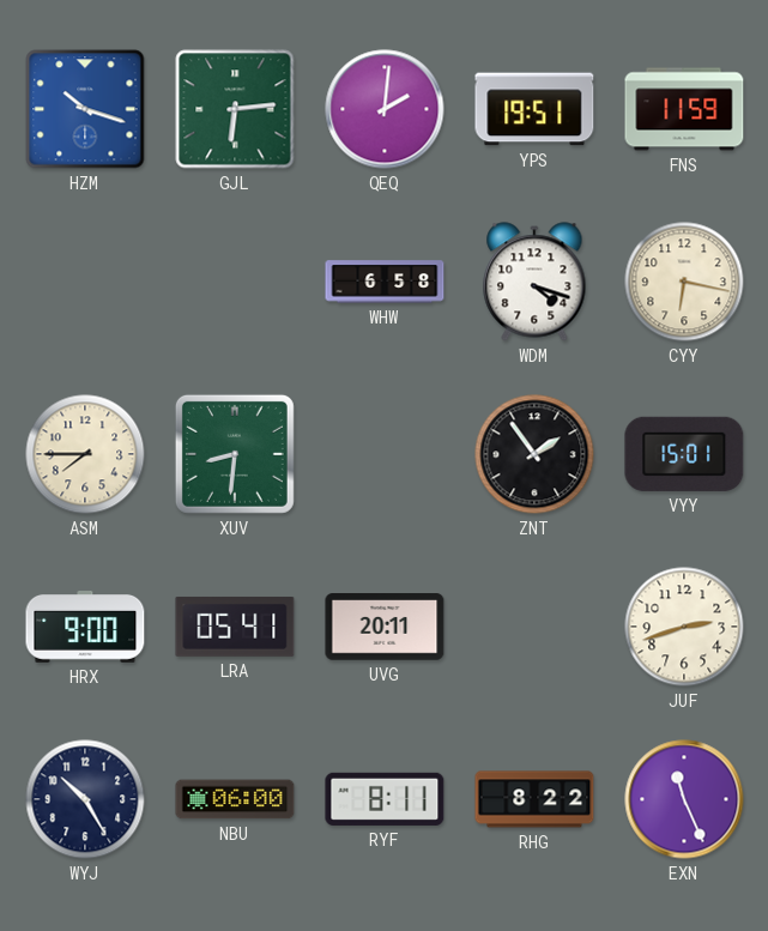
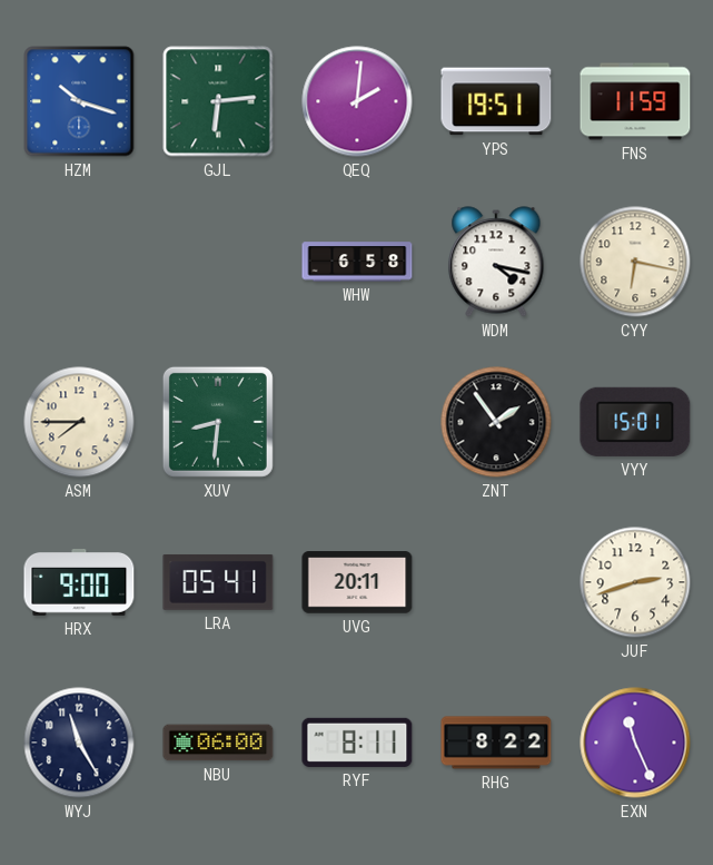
WDM: 4:18 -> 4:17 (496, 262)
WYJ: 10:25 -> 11:25 (79, 743)
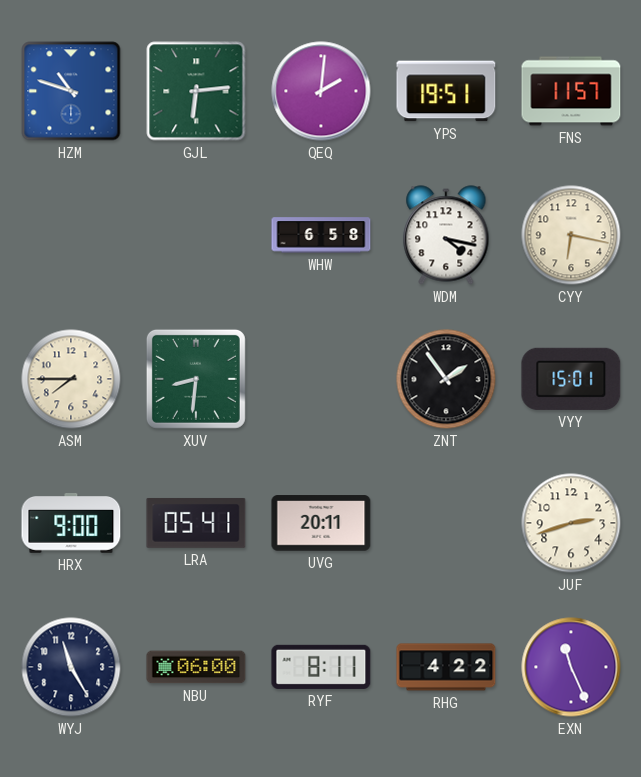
HZM: 10:18 -> 10:48 (71, 91)
FNS: 11:59 -> 11:57 (571, 91)
RHG: 8:22 -> 4:22 (446, 667)
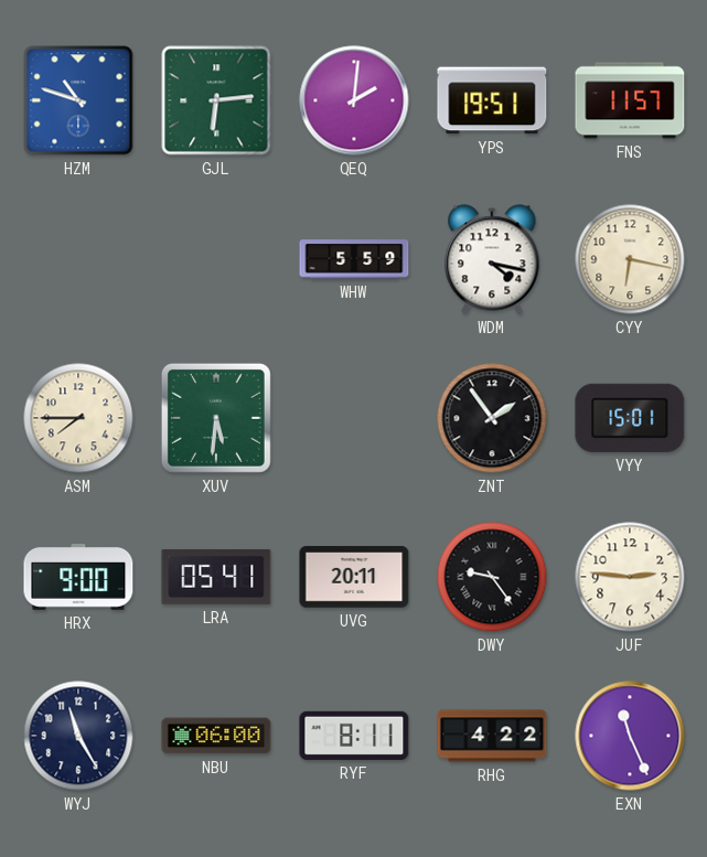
WHW: 6:58 -> 5:59 (354, 259)
XUV: 8:31 -> 5:31 (216, 418)
DWY: none -> 9:24 (492, 577)
JUF: 2:42 -> 2:46 (630, 577)
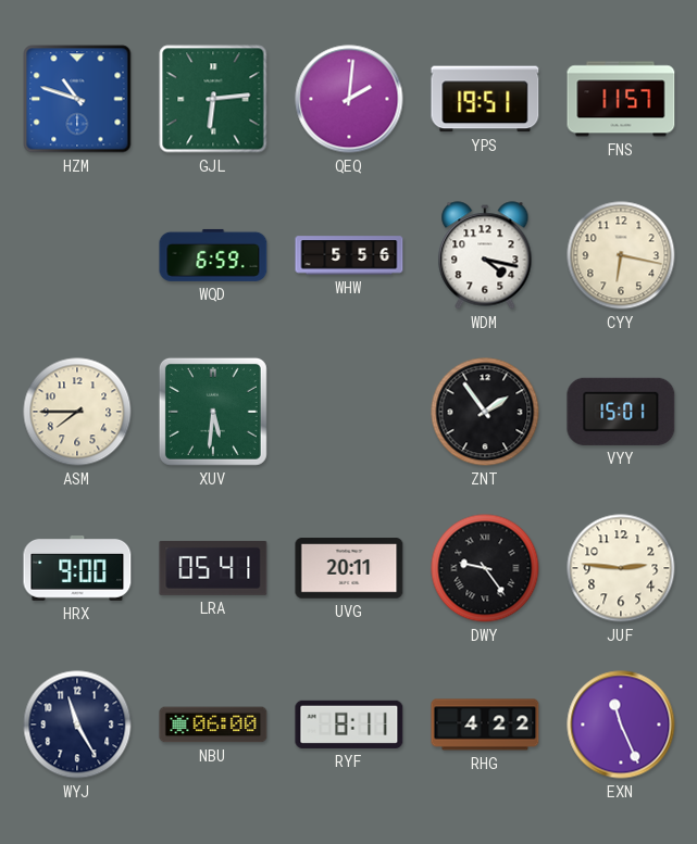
WQD: none -> 6:59 (213, 255)
WHW: 5:59 -> 5:56 (349, 255)
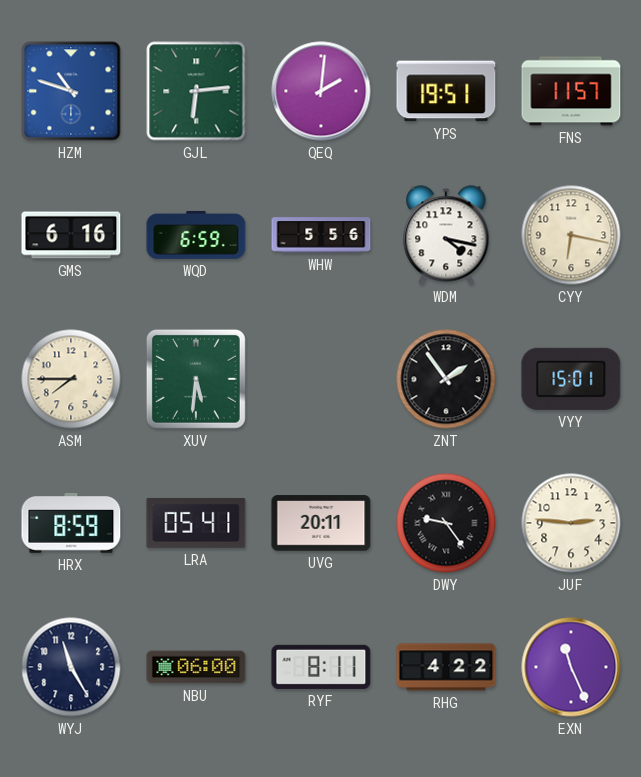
GMS: none -> 6:16 (71, 235)
HRX: 9:00 -> 8:59 (71, 524)
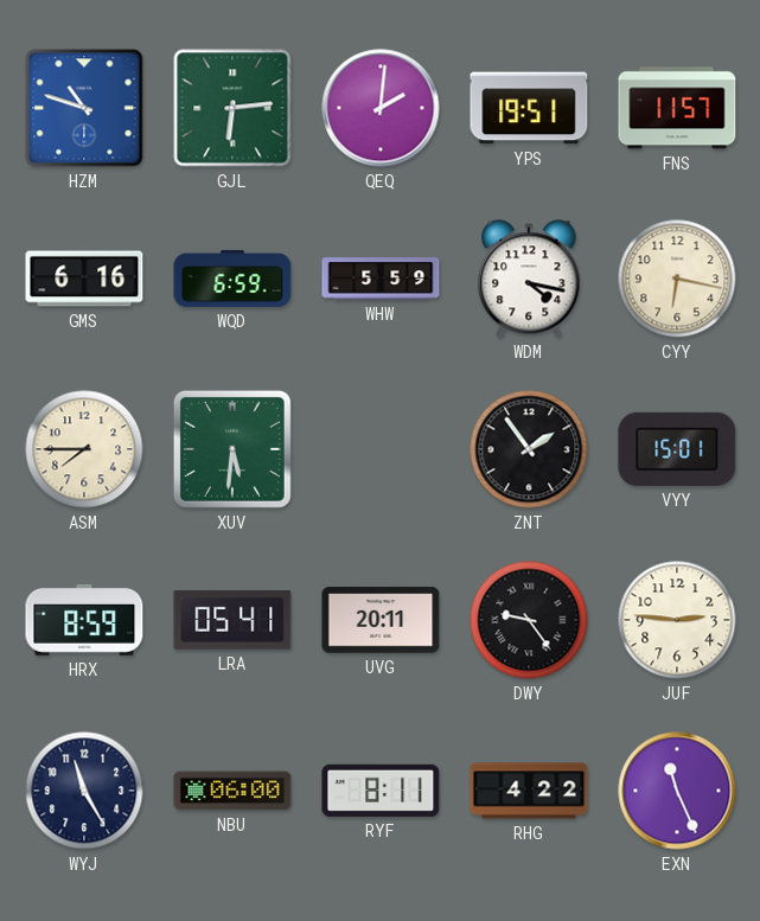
WHW: 5:56 -> 5:59 (381, 279)
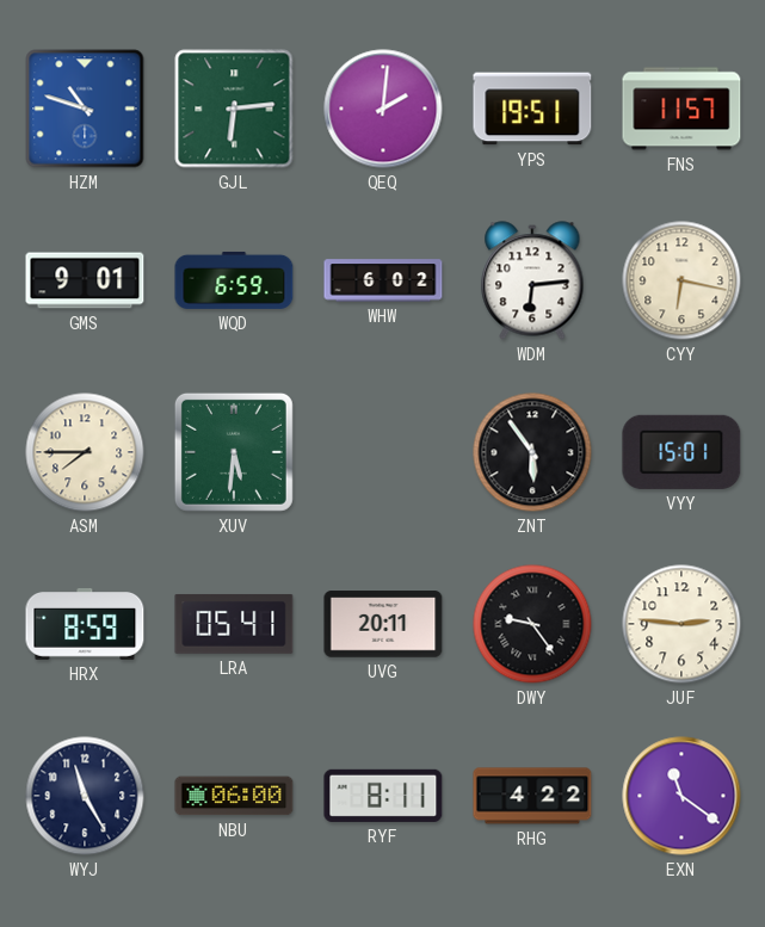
GMS: 6:16 -> 9:01 (85, 280)
WHW: 5:59 -> 6:02 (383, 280)
WDM: 4:17 -> 6:14 (532, 280)
ZNT: 1:54 -> 5:54 (532, 452)
EXN: 11:26 -> 11:21 (681, 796)
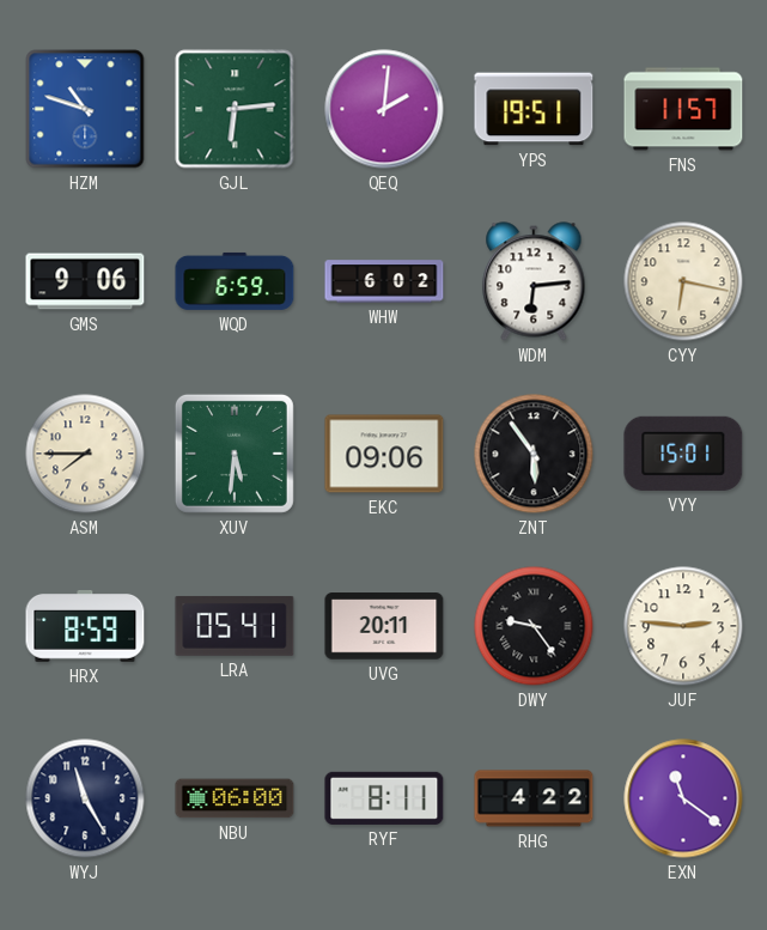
GMS: 9:01 -> 9:06 (85, 281)
EKC: none -> 09:06 (384, 454)
